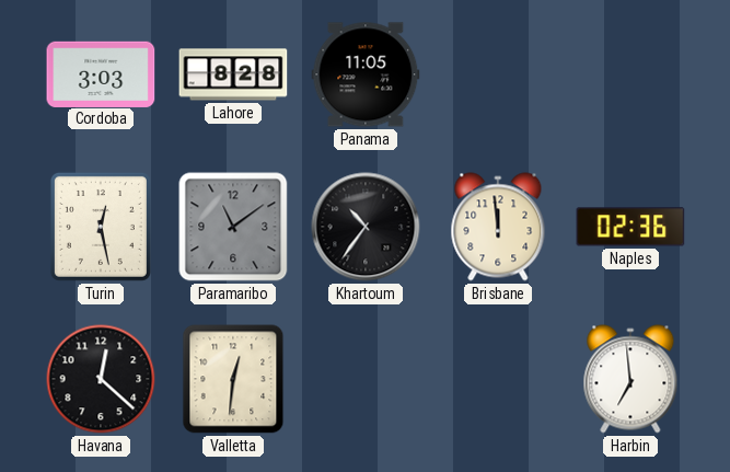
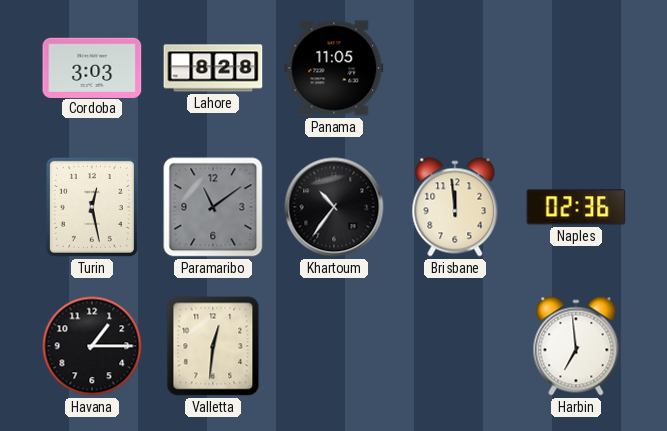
Havana: 12:22 -> 1:15 (92, 346)
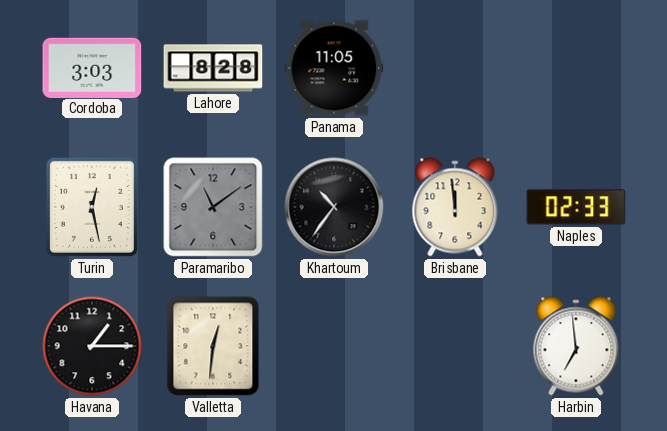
Naples: 02:36 -> 02:33 (576, 207)
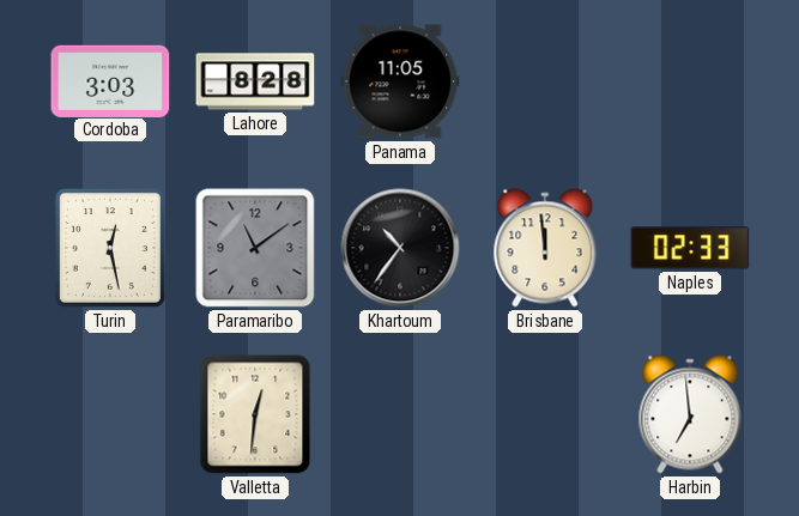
Havana: 1:15 -> none (92, 346)
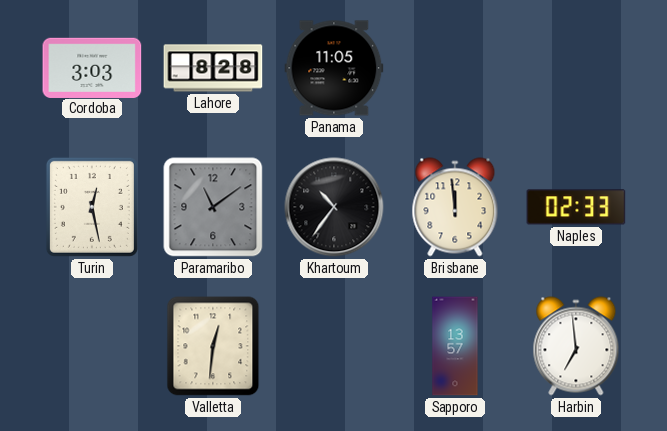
Sapporo: none -> 13:57 (455, 346)
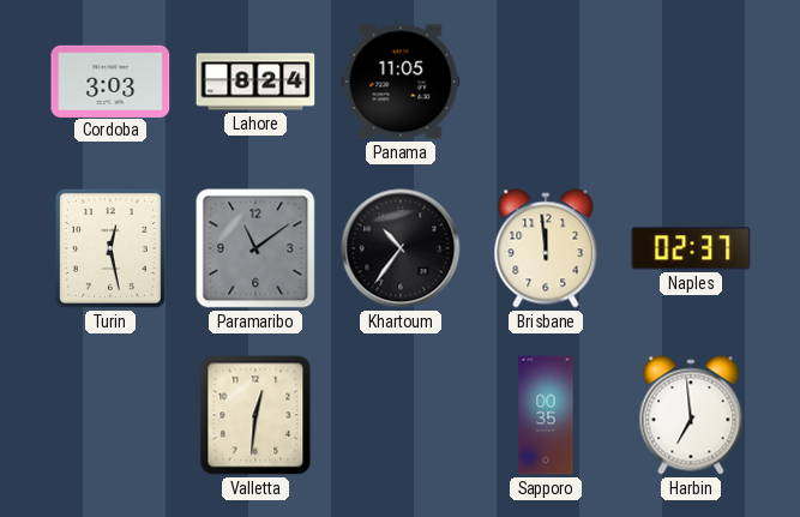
Lahore: 8:28 -> 8:24 (255, 82)
Naples: 02:33 -> 02:37 (691, 248)
Sapporo: 13:57 -> 00:35 (546, 415)
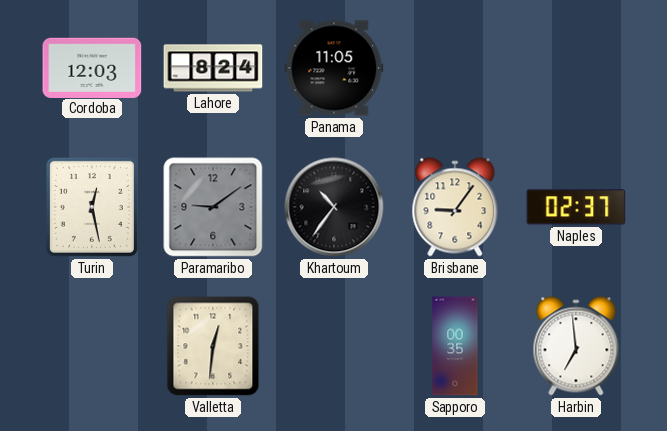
Cordoba: 3:03 -> 12:03 (92, 67)
Paramaribo: 11:09 -> 9:09 (213, 207)
Brisbane: 11:59 -> 9:06 (455, 207)
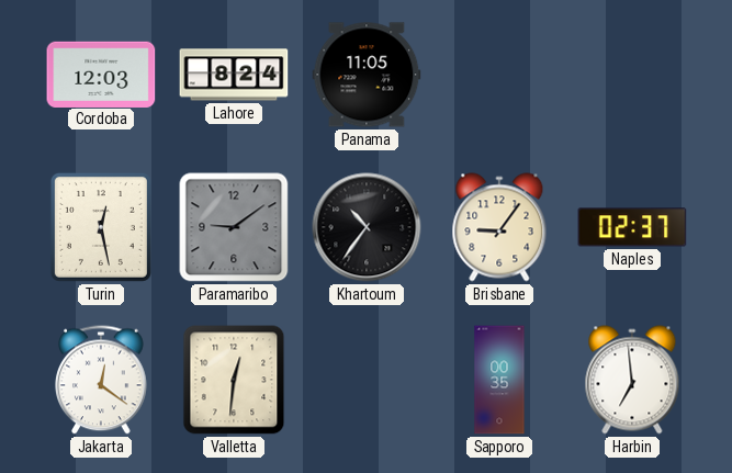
Jakarta: none -> 12:21 (102, 380)
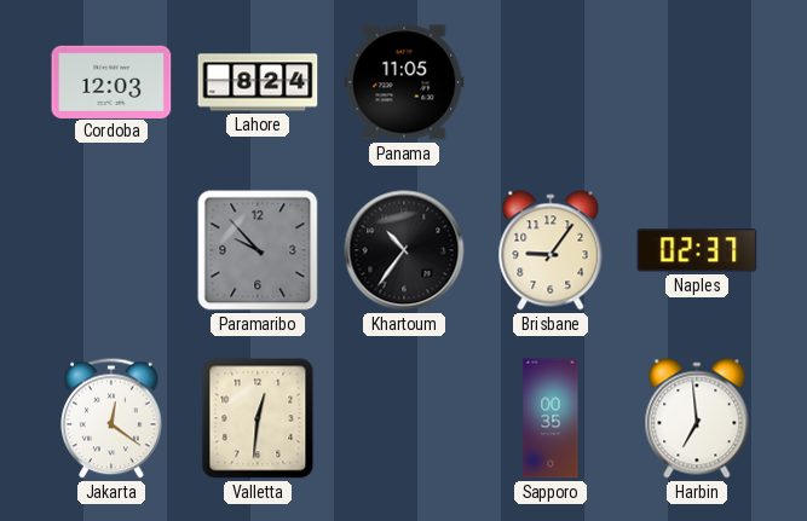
Turin: 12:28 -> none (101, 227)
Paramaribo: 9:09 -> 9:53 (258, 250)
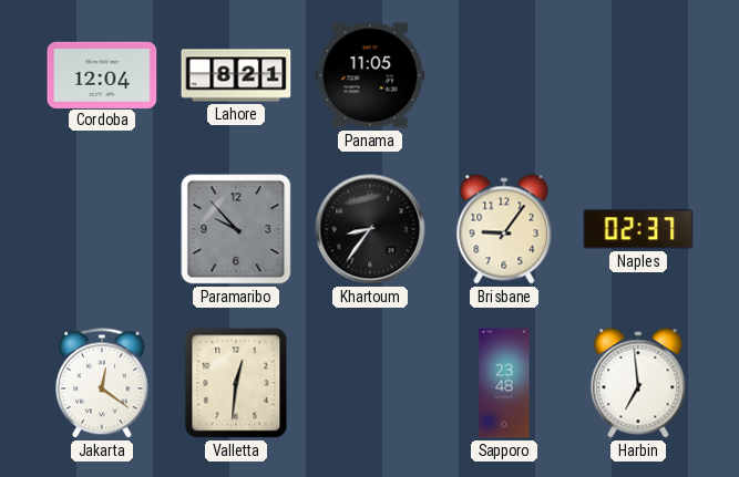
Cordoba: 12:03 -> 12:04 (102, 74)
Lahore: 8:24 -> 8:21 (236, 75)
Khartoum: 10:36 -> 8:36 (370, 229)
Sapporo: 00:35 -> 23:48 (504, 383)
